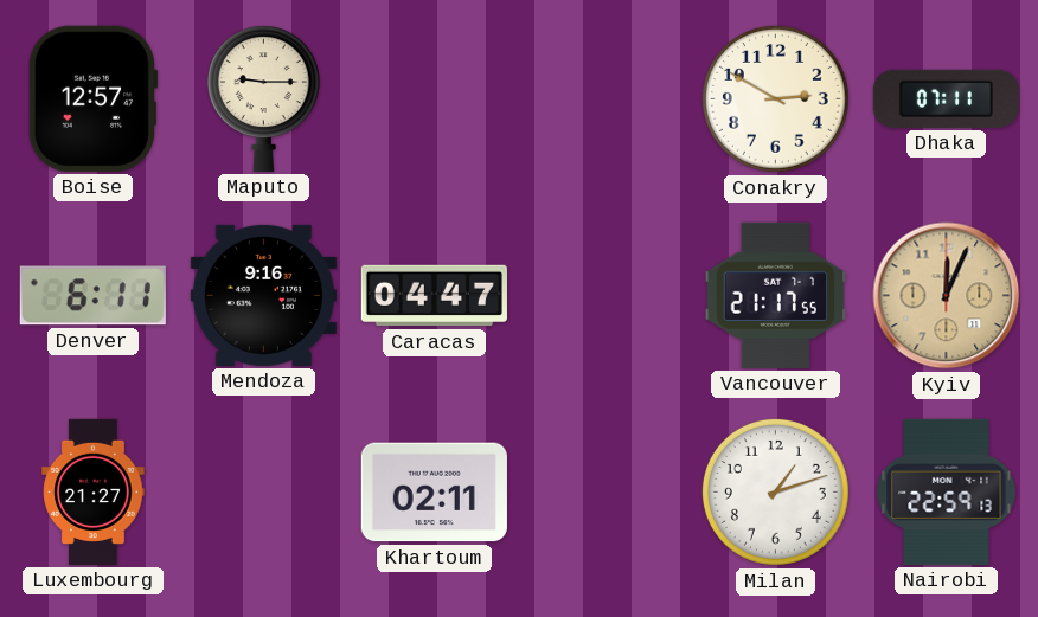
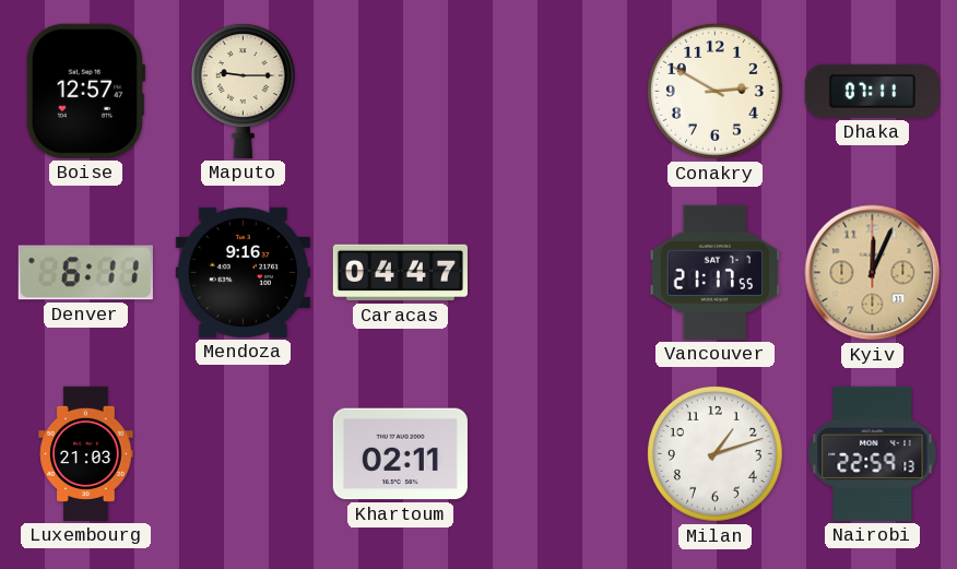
Luxembourg: 21:27 -> 21:03 (86, 453)
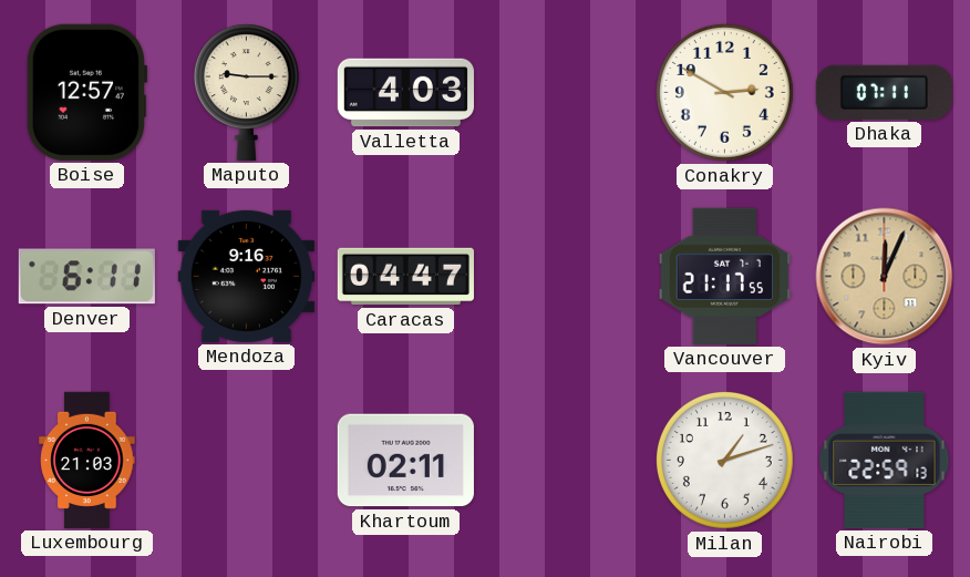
Valletta: none -> 4:03 (405, 93)
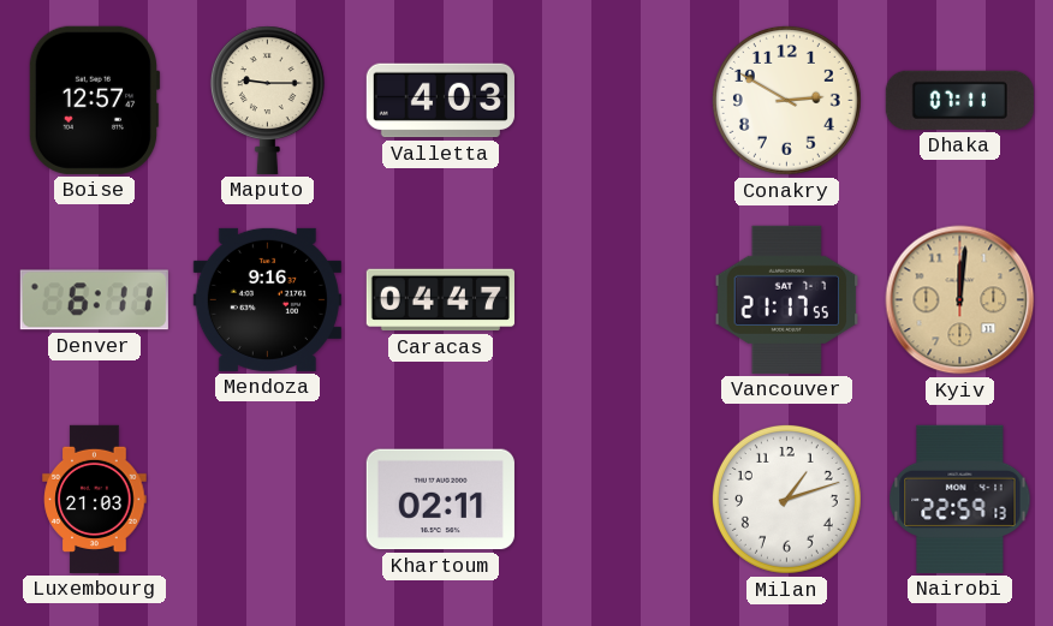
Kyiv: 12:04 -> 12:01 (960, 300)
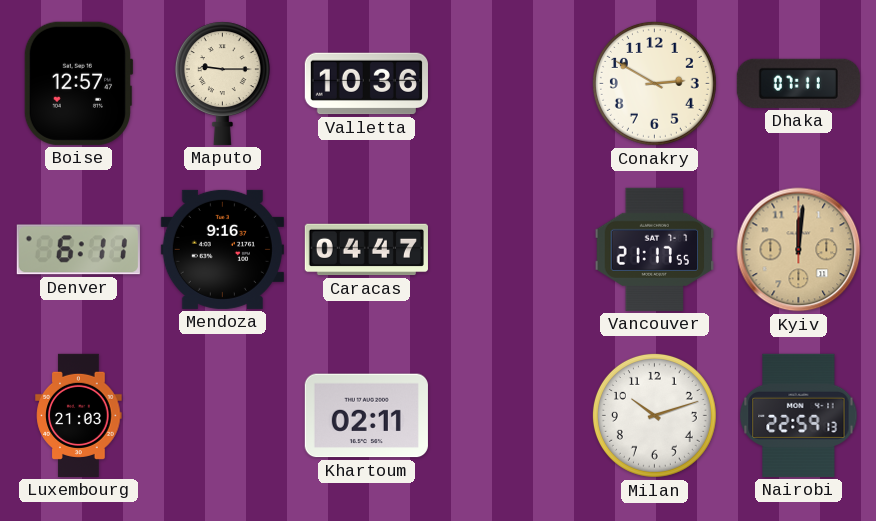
Valletta: 4:03 -> 10:36 (366, 84)
Milan: 1:12 -> 10:12 (654, 415)
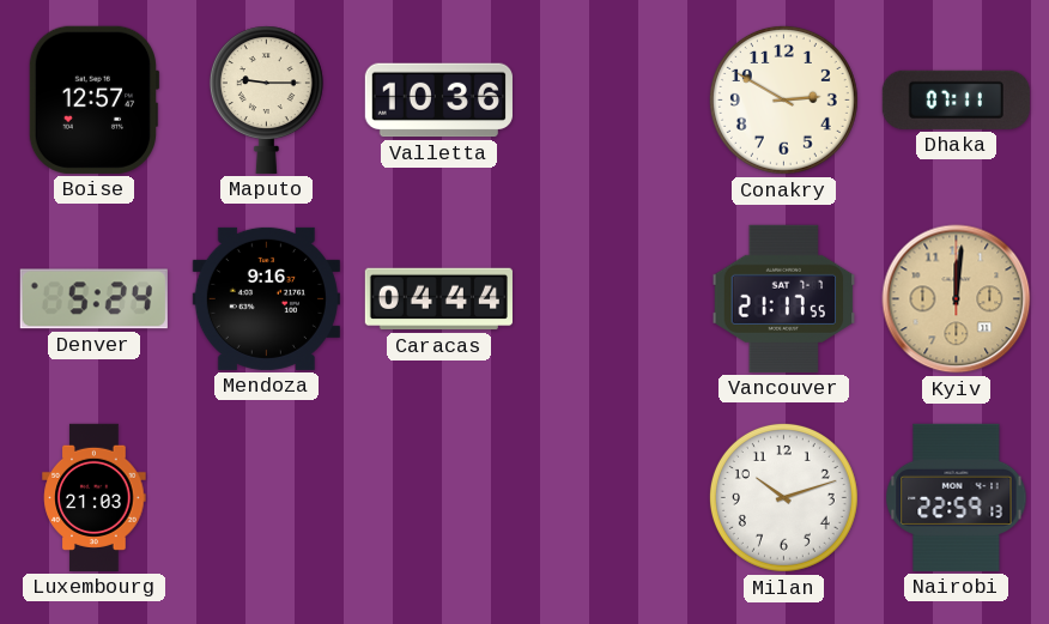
Denver: 6:11 -> 5:24 (93, 299)
Caracas: 04:47 -> 04:44 (438, 299)
Khartoum: 02:11 -> none (366, 416)
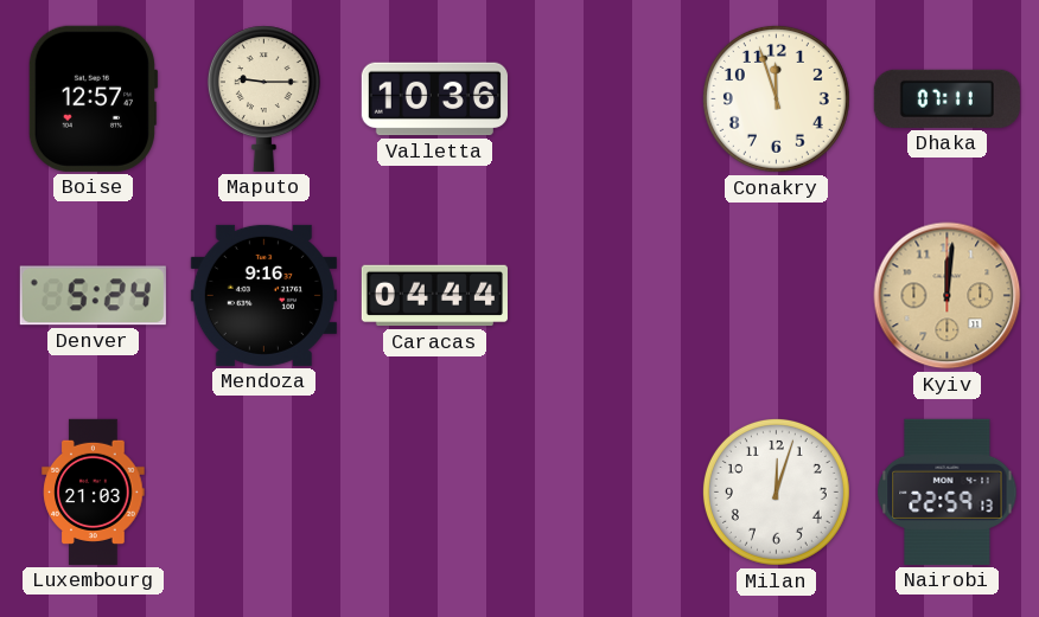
Conakry: 2:50 -> 11:57 (776, 98)
Vancouver: 21:17 -> none (784, 298)
Milan: 10:12 -> 12:03 (776, 491)
